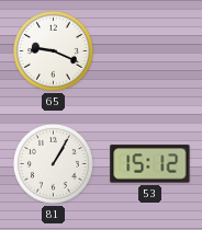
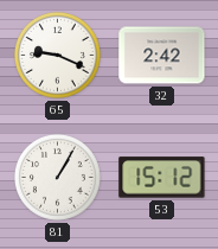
32: none -> 2:42 (162, 56)
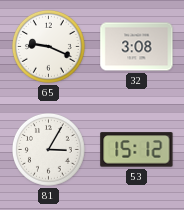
32: 2:42 -> 3:08 (137, 47)
81: 1:05 -> 3:05 (49, 149)
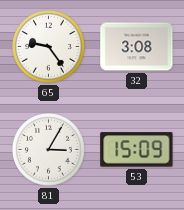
65: 9:19 -> 9:24 (49, 46)
53: 15:12 -> 15:09 (137, 150)
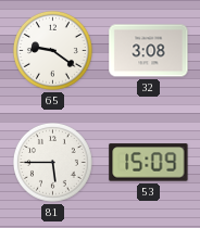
65: 9:24 -> 9:21 (53, 50)
81: 3:05 -> 5:45 (53, 162)
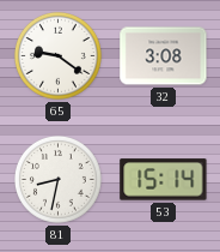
81: 5:45 -> 8:32 (59, 179)
53: 15:09 -> 15:14 (164, 180)
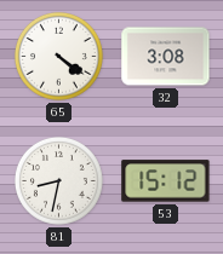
65: 9:21 -> 4:21 (59, 56)
53: 15:14 -> 15:12 (166, 181)
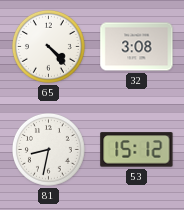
65: 4:21 -> 4:23 (49, 46)
